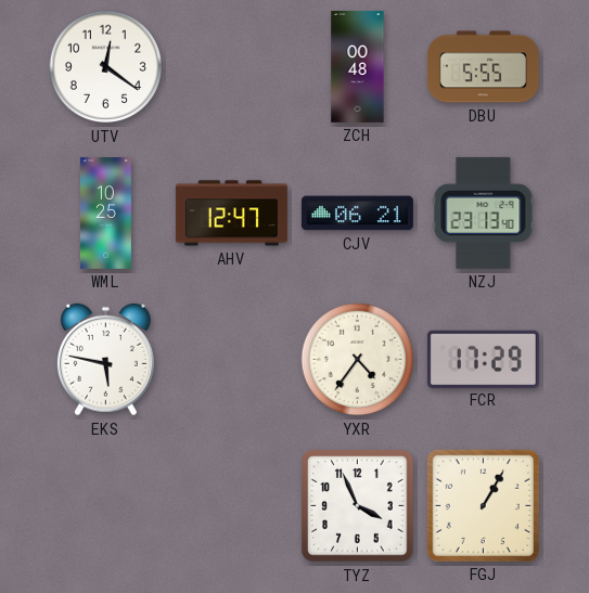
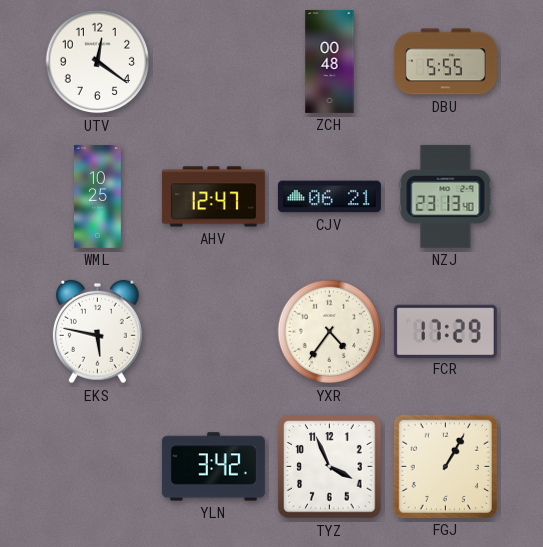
YLN: none -> 3:42 (213, 467)
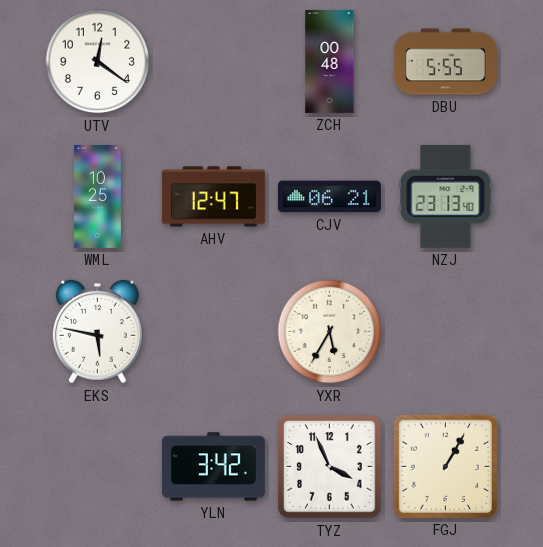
YXR: 4:36 -> 5:35 (330, 332)
FCR: 17:29 -> none (445, 331)
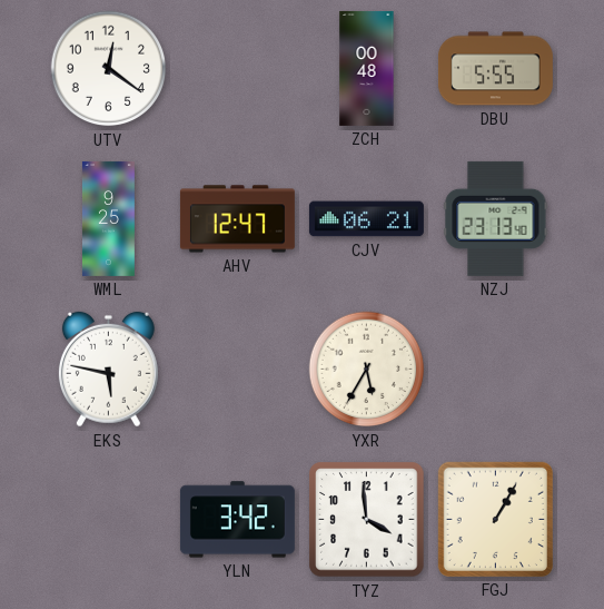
WML: 10:25 -> 9:25 (108, 218)
TYZ: 3:56 -> 3:59 (367, 520)
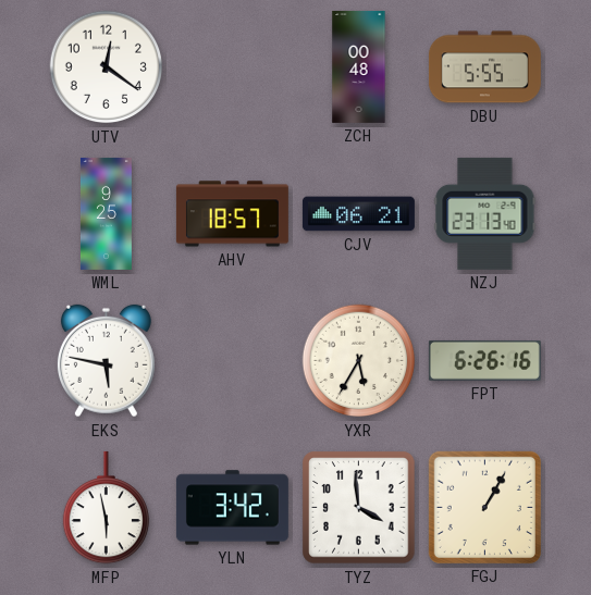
AHV: 12:47 -> 18:57 (232, 214)
FPT: none -> 6:26 (484, 360)
MFP: none -> 5:58 (106, 508)
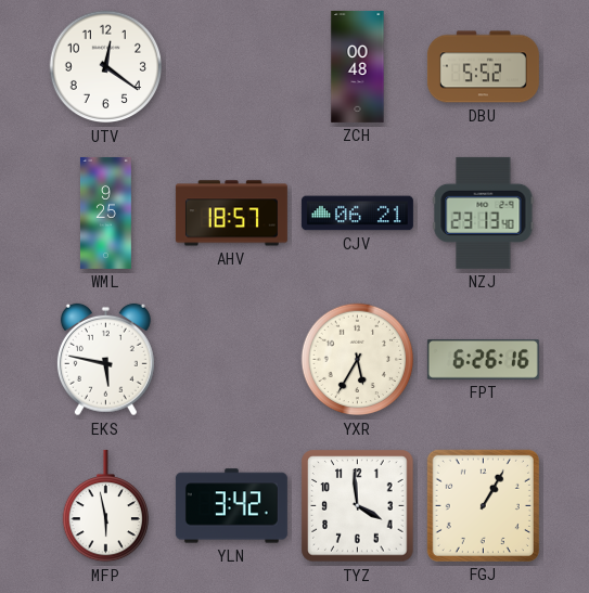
DBU: 5:55 -> 5:52 (483, 67)
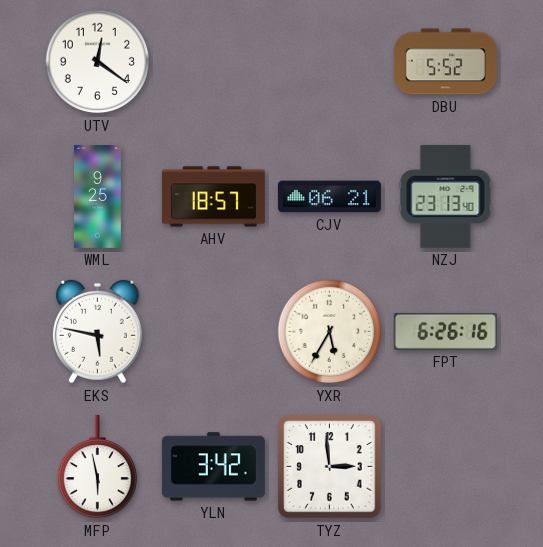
ZCH: 00:48 -> none (358, 66)
TYZ: 3:59 -> 2:59 (330, 467)
FGJ: 1:05 -> none (483, 505)
